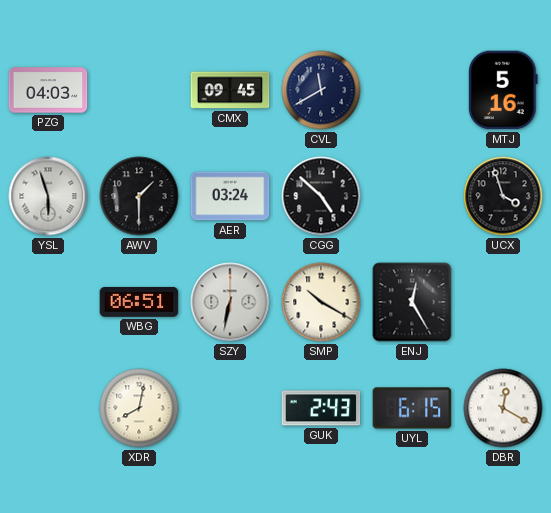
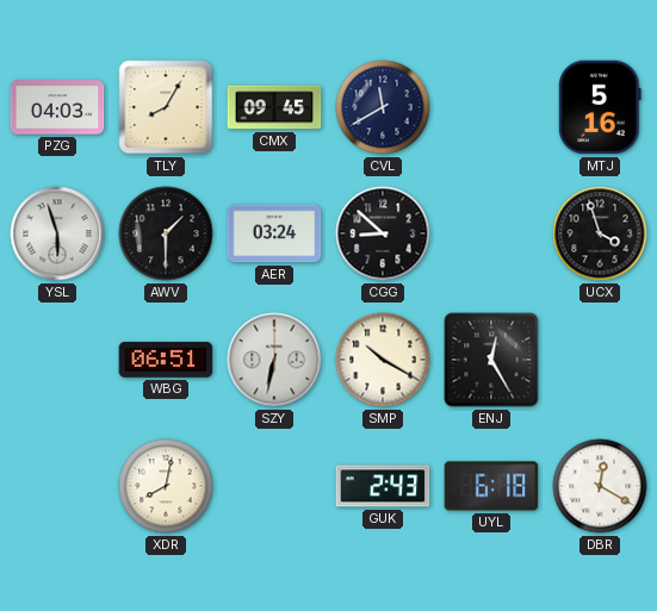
TLY: none -> 8:05 (166, 107)
CGG: 4:52 -> 8:52 (383, 233)
UYL: 6:15 -> 6:18 (491, 486)
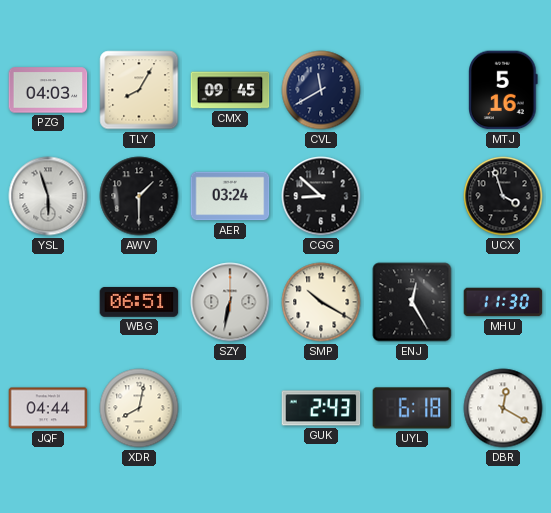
MHU: none -> 11:30 (503, 302)
JQF: none -> 04:44 (48, 408)
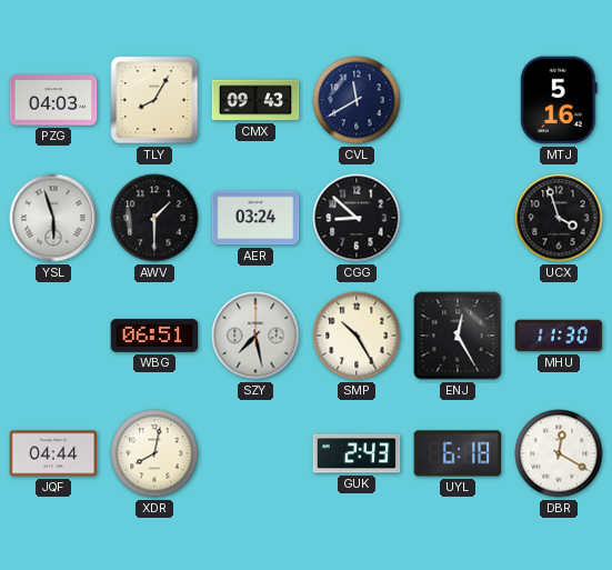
CMX: 09:45 -> 09:43 (255, 100)
SZY: 6:32 -> 7:28 (255, 336)
SMP: 10:20 -> 10:25 (357, 336)
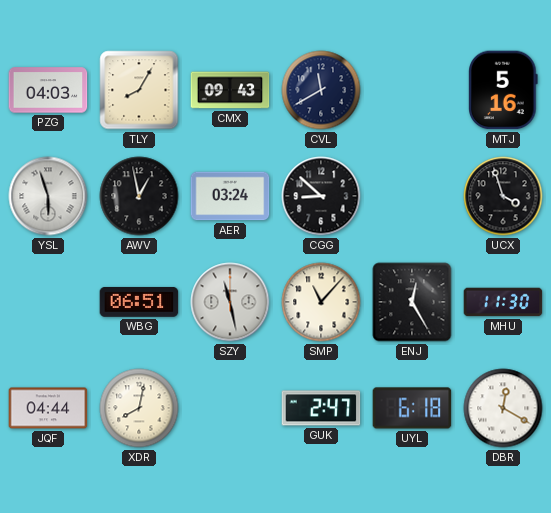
AWV: 1:30 -> 12:58 (139, 196)
SZY: 7:28 -> 11:28 (230, 302)
SMP: 10:25 -> 11:07 (321, 302)
GUK: 2:43 -> 2:47 (321, 408)
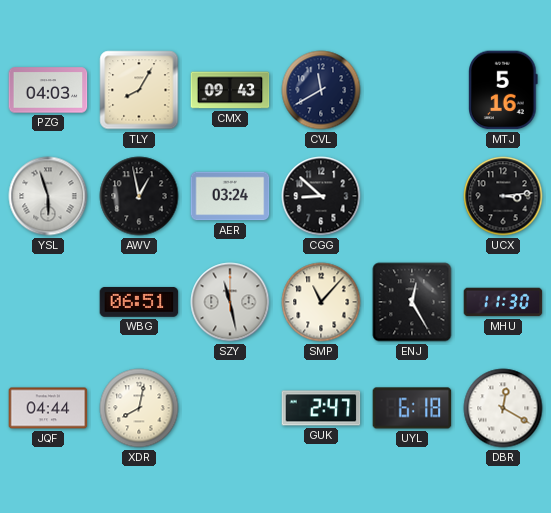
UCX: 3:57 -> 3:14 (503, 196)
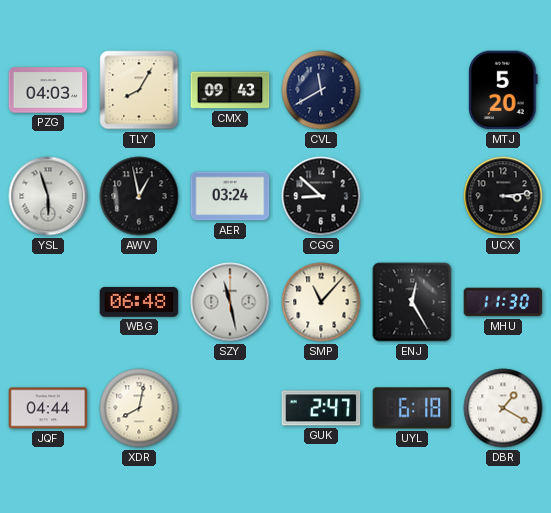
MTJ: 5:16 -> 5:20 (504, 90)
WBG: 06:51 -> 06:48 (139, 302)
DBR: 12:20 -> 1:20 (503, 408)
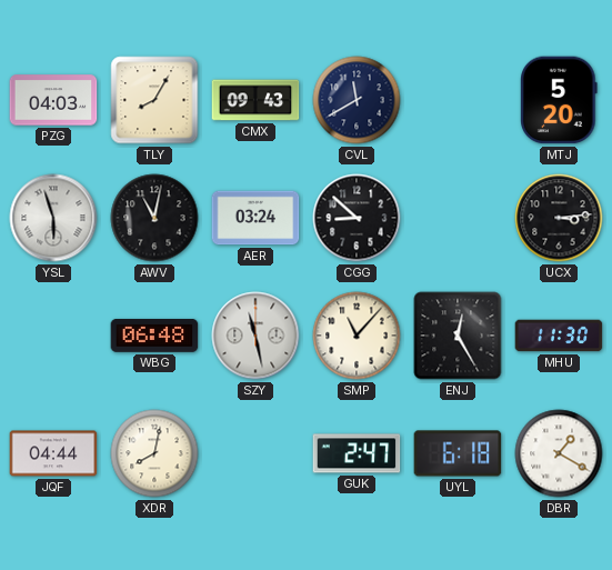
AWV: 12:58 -> 11:02 (154, 218)
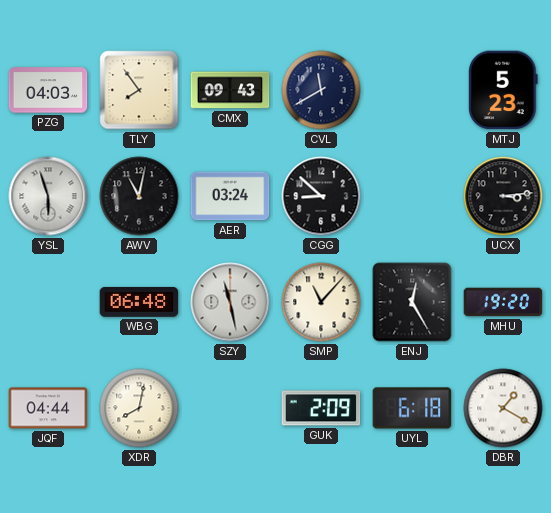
TLY: 8:05 -> 7:54 (139, 90)
MTJ: 5:20 -> 5:23 (504, 90)
MHU: 11:30 -> 19:20 (503, 302)
GUK: 2:47 -> 2:09 (321, 408)
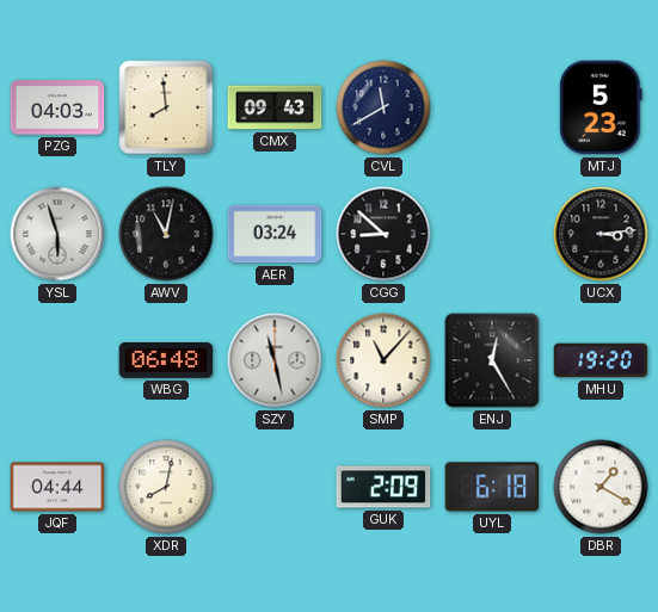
TLY: 7:54 -> 7:59 (166, 107)
